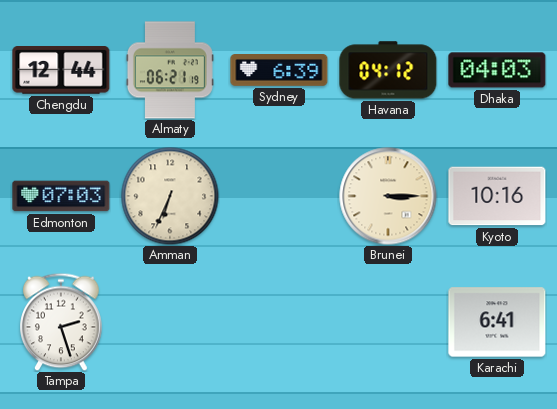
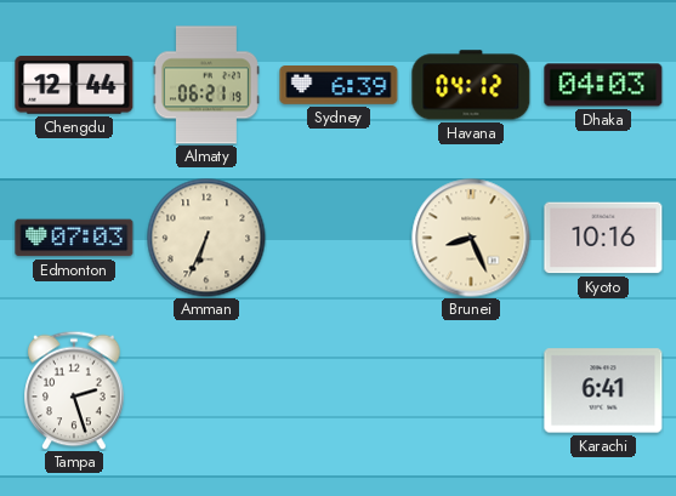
Brunei: 3:15 -> 8:26 (471, 238)
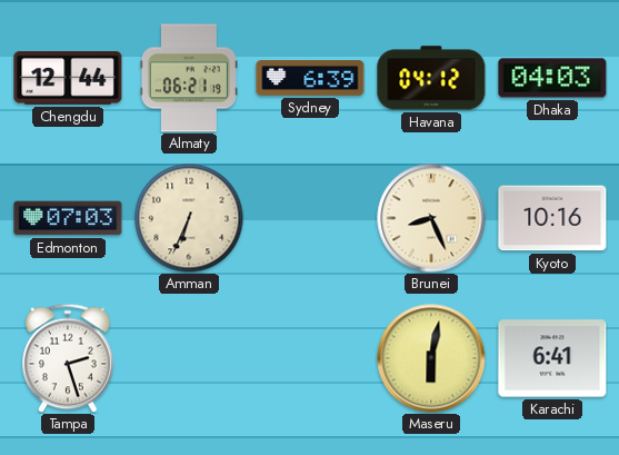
Maseru: none -> 6:02 (431, 358)
